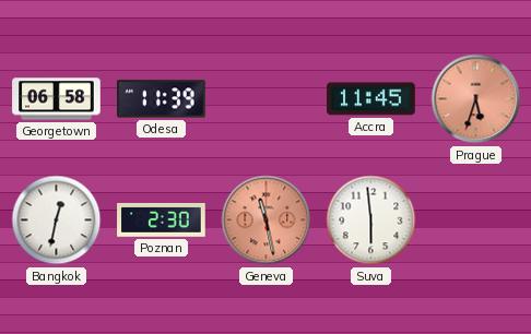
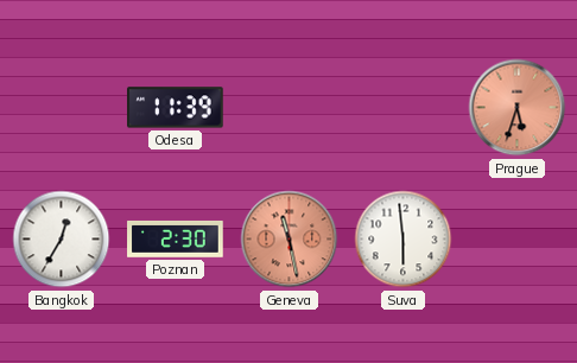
Georgetown: 06:58 -> none (57, 99)
Accra: 11:45 -> none (371, 99)
Bangkok: 12:32 -> 12:35 (62, 240)
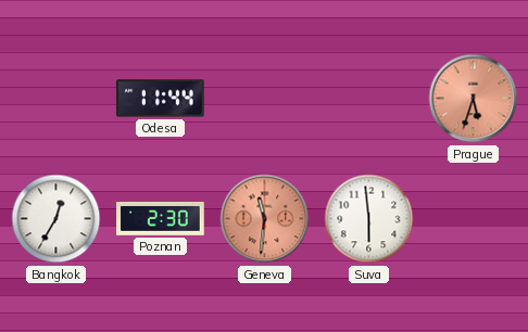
Odesa: 11:39 -> 11:44 (161, 99)
Geneva: 11:28 -> 11:31 (265, 219)
